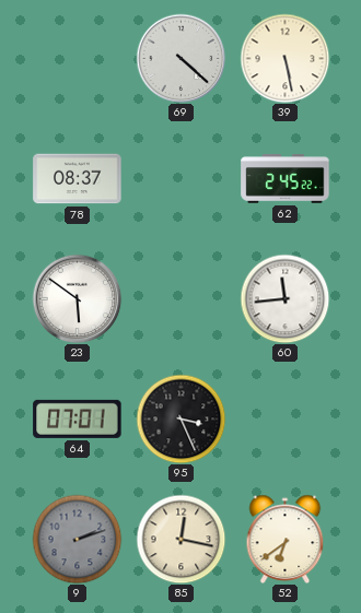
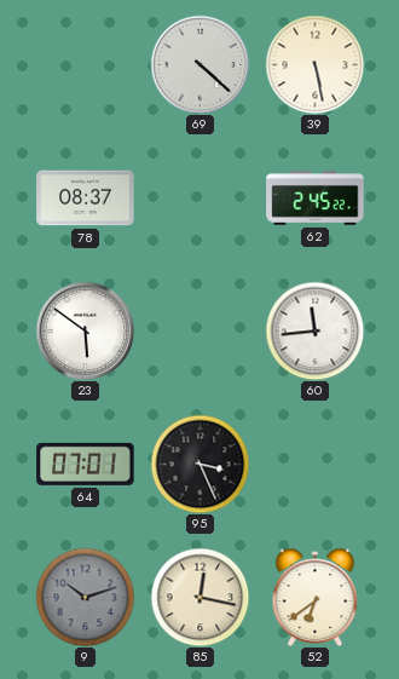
9: 2:12 -> 10:12 (85, 597)
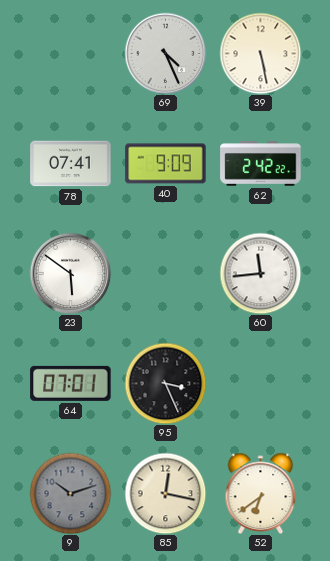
69: 4:22 -> 4:26 (165, 53)
78: 08:37 -> 07:41 (71, 164)
40: none -> 9:09 (166, 164)
62: 2:45 -> 2:42 (261, 164)
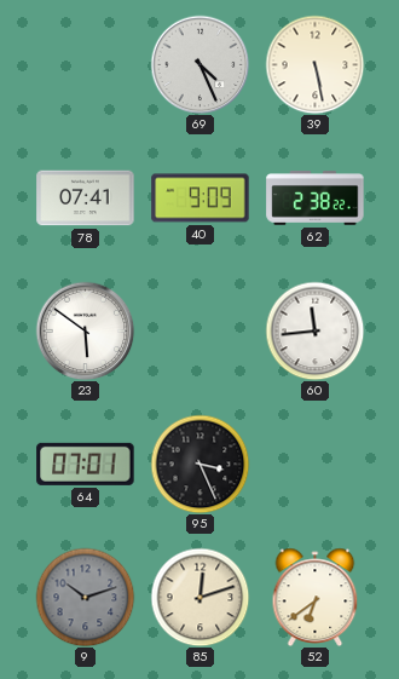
62: 2:42 -> 2:38 (316, 198)
85: 12:17 -> 12:12 (199, 597)
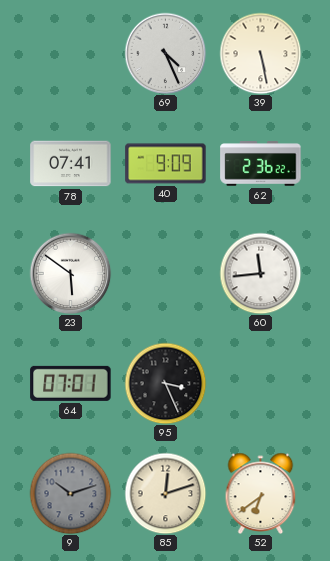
62: 2:38 -> 2:36 (261, 164)
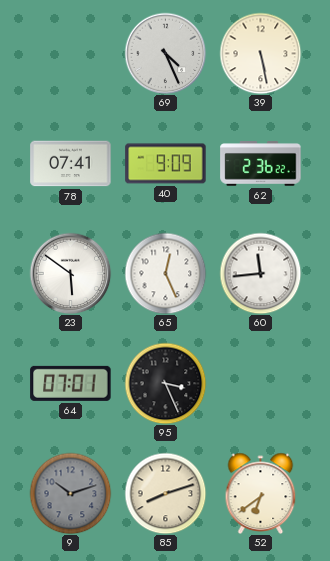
65: none -> 12:26 (165, 273)
85: 12:12 -> 8:12 (165, 493)
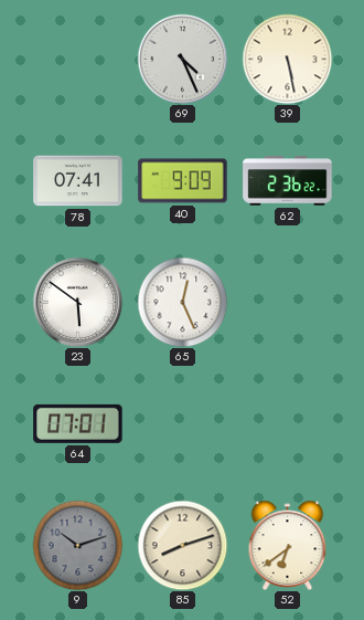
60: 11:44 -> none (260, 273)
95: 3:26 -> none (165, 383)
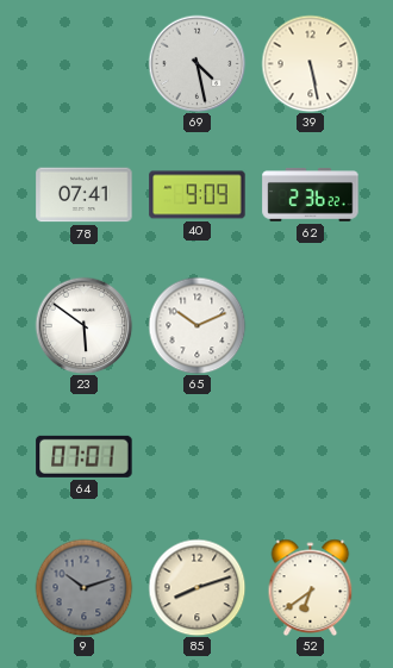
69: 4:26 -> 4:28 (196, 63)
65: 12:26 -> 10:11 (196, 325)
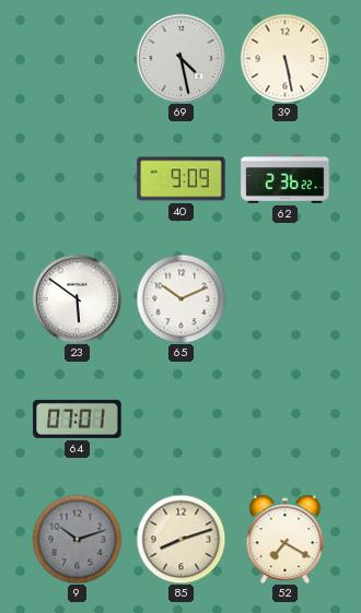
78: 07:41 -> none (85, 195)
52: 6:39 -> 7:20 (286, 539)
